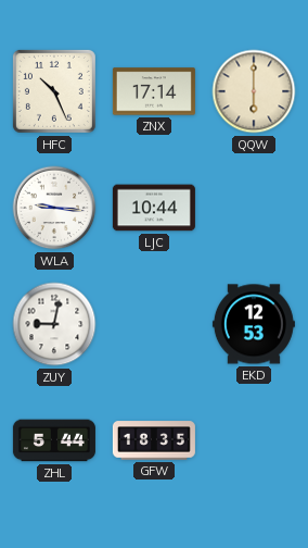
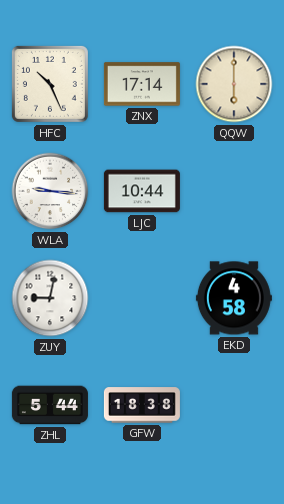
EKD: 12:53 -> 4:58 (234, 298)
GFW: 18:35 -> 18:38 (142, 405)
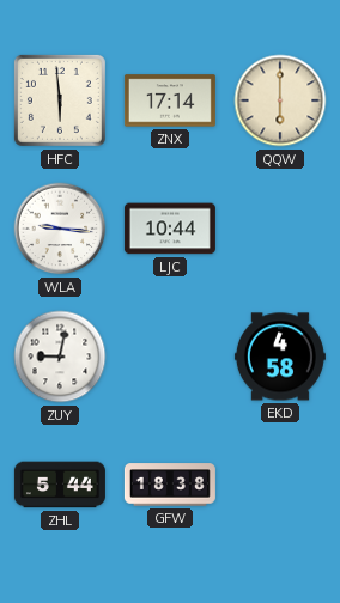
HFC: 10:26 -> 5:59 (60, 100)
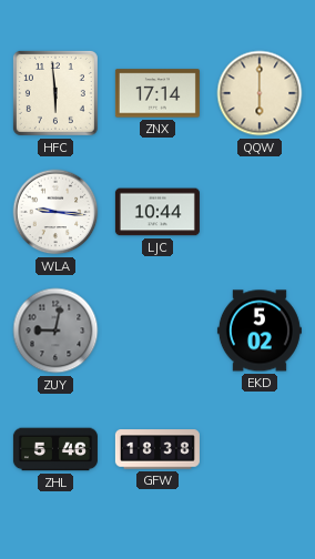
ZUY dial: white -> grey (55, 331)
EKD: 4:58 -> 5:02 (260, 331)
ZHL: 5:44 -> 5:46 (55, 449)
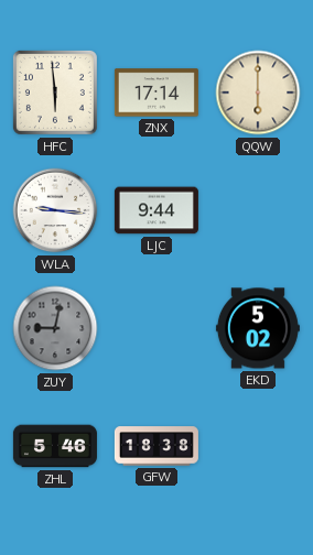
LJC: 10:44 -> 9:44 (156, 210)
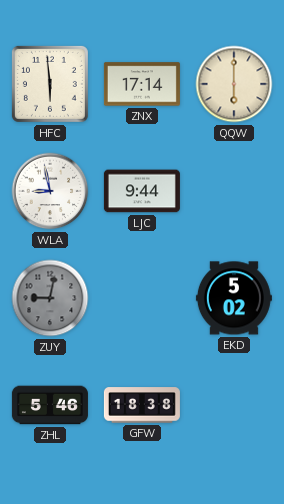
WLA: 9:16 -> 8:58 (50, 191)
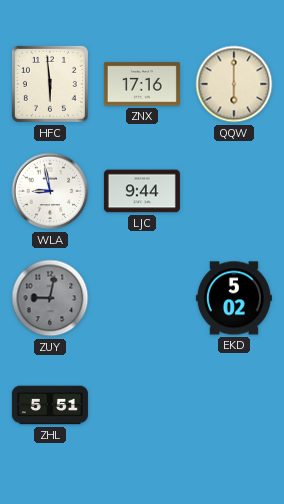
ZNX: 17:14 -> 17:16 (142, 84)
ZHL: 5:46 -> 5:51 (50, 405)
GFW: 18:38 -> none (142, 405)
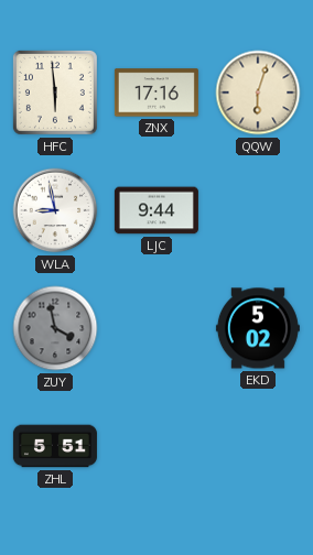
QQW: 6:00 -> 6:03 (258, 92)
ZUY: 9:02 -> 3:58 (55, 328)
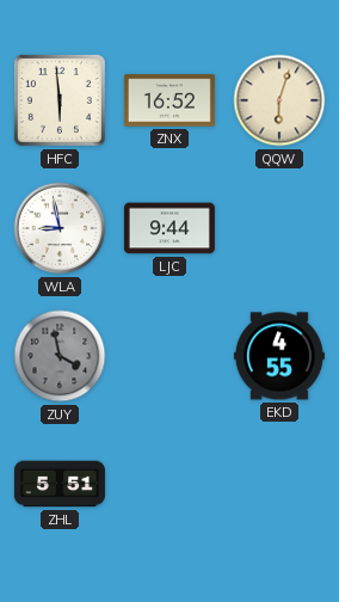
ZNX: 17:16 -> 16:52 (169, 100)
EKD: 5:02 -> 4:55 (279, 356)
